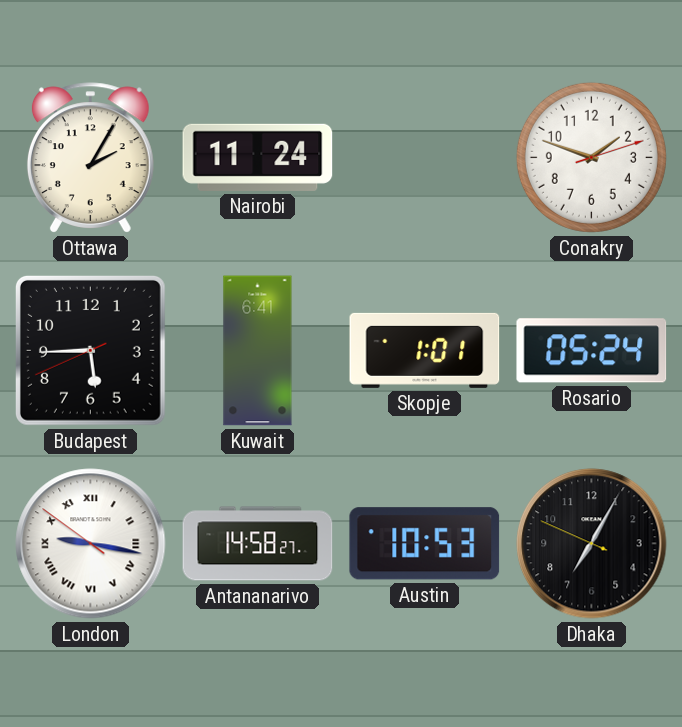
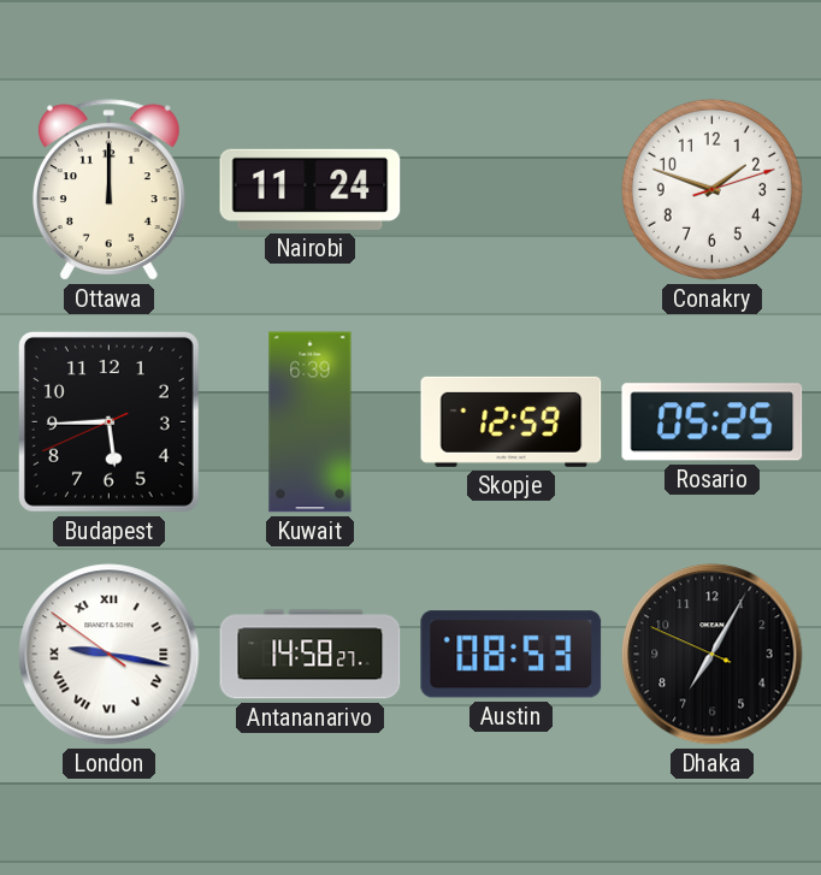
Ottawa: 2:05 -> 12:00 (108, 190)
Kuwait: 6:41 -> 6:39 (311, 422)
Skopje: 1:01 -> 12:59 (512, 421)
Rosario: 05:24 -> 05:25 (713, 422)
Austin: 10:53 -> 08:53 (512, 655)
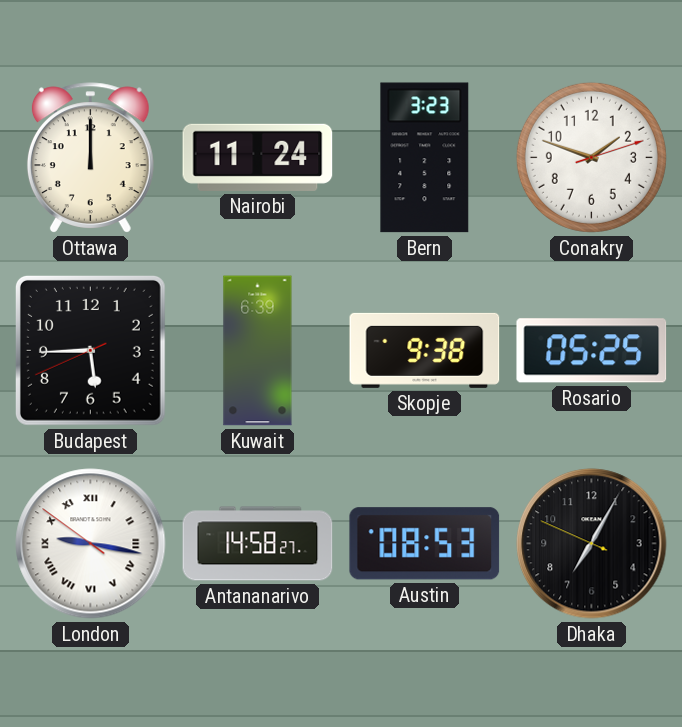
Bern: none -> 3:23 (425, 158)
Skopje: 12:59 -> 9:38 (425, 350)
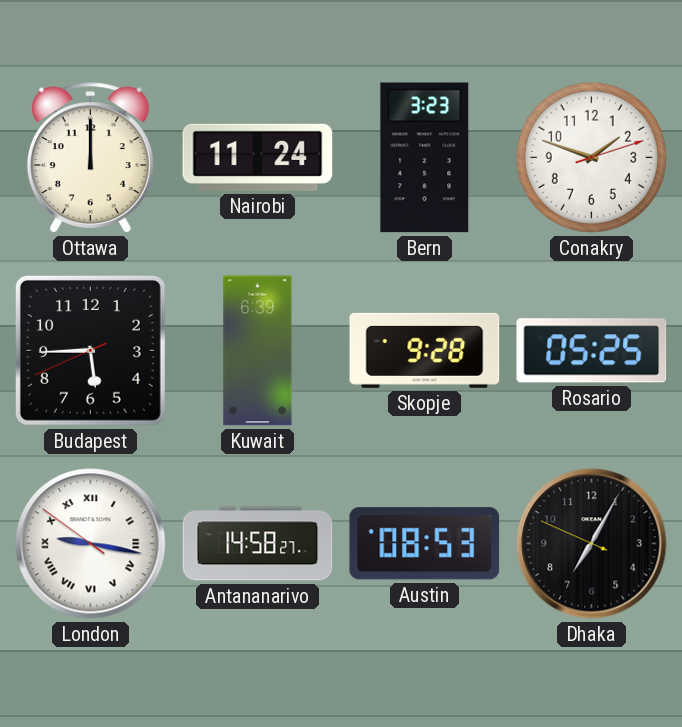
Skopje: 9:38 -> 9:28 (425, 350)
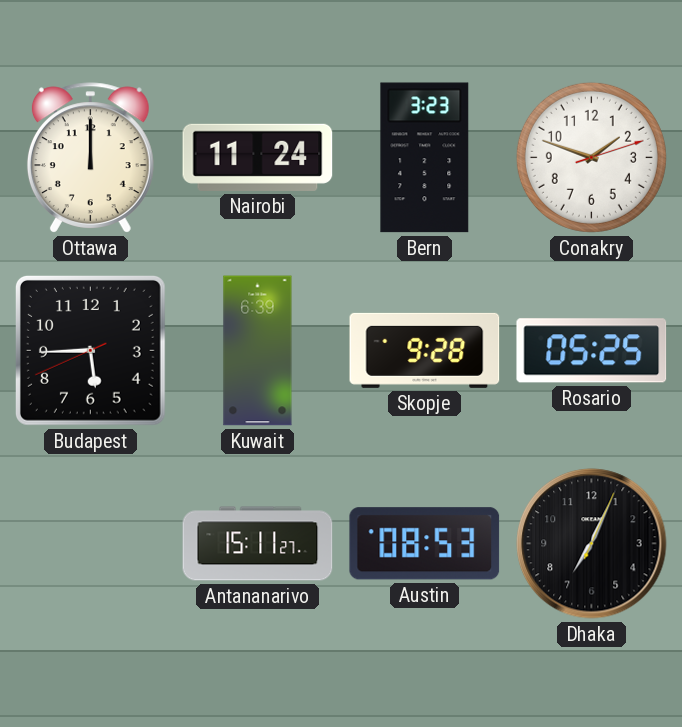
London: 9:16 -> none (91, 544)
Antananarivo: 14:58 -> 15:11 (258, 544)
Dhaka: 7:04:49 -> 7:04:04 (592, 544)
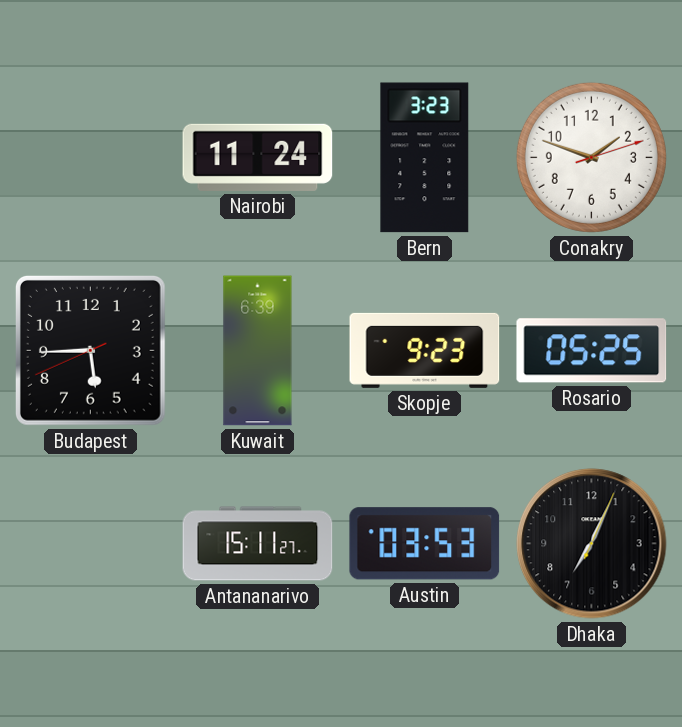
Ottawa: 12:00 -> none (90, 158)
Skopje: 9:28 -> 9:23 (425, 350)
Austin: 08:53 -> 03:53 (425, 544)
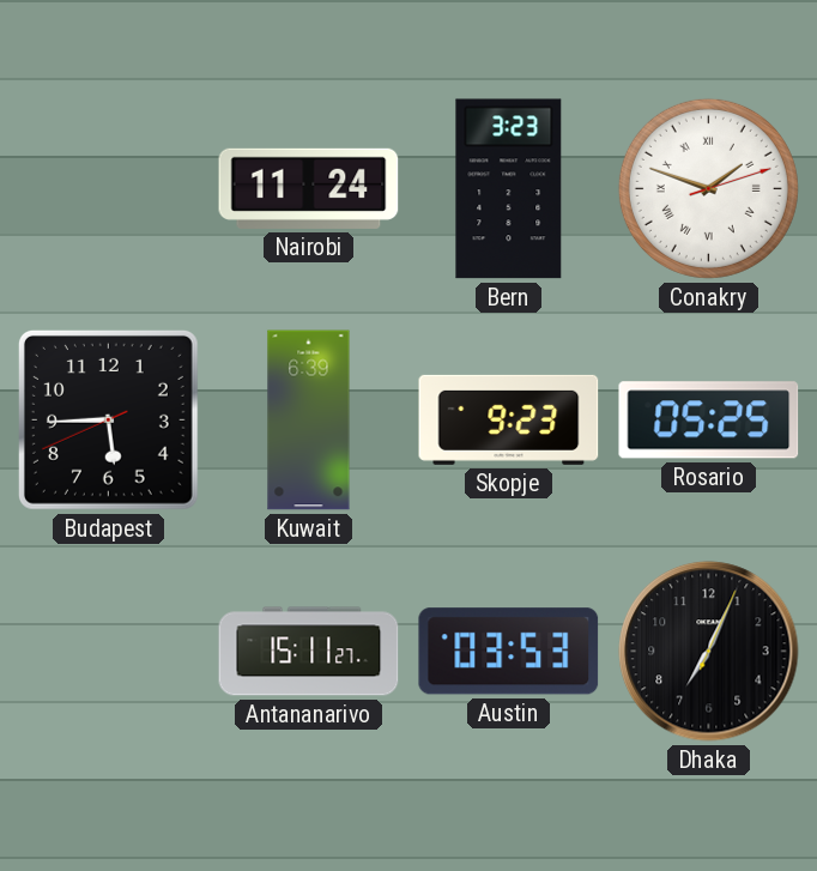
Conakry numerals: Arabic -> Roman (708, 188)
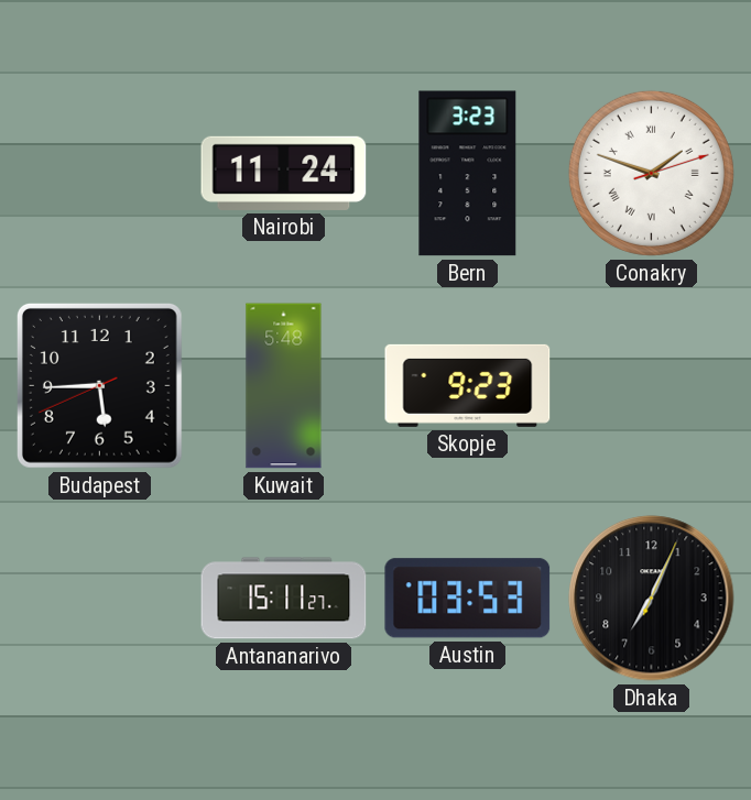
Kuwait: 6:39 -> 5:48 (284, 386)
Rosario: 05:25 -> none (709, 421)
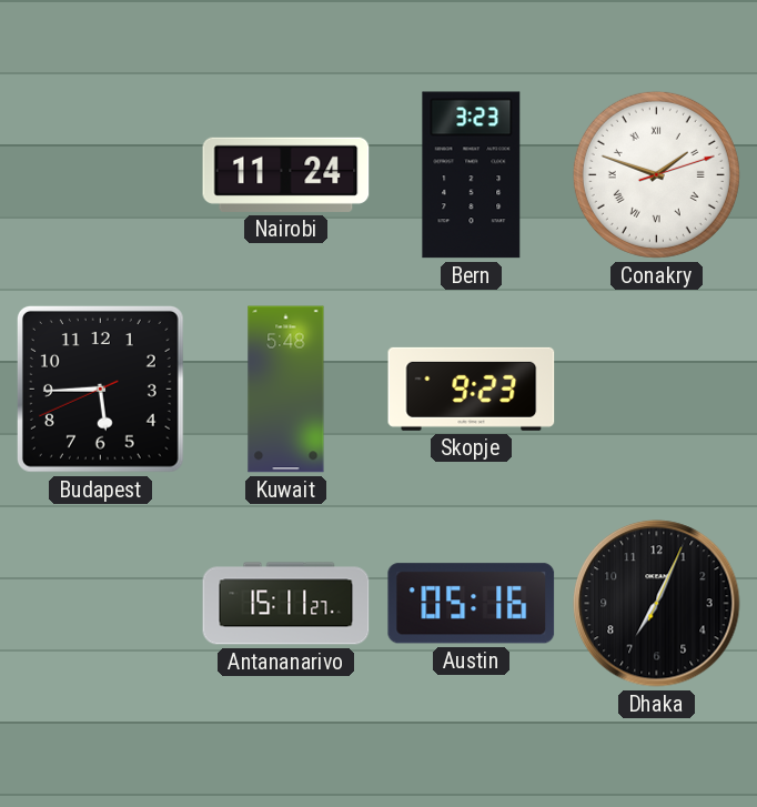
Austin: 03:53 -> 05:16 (472, 604)
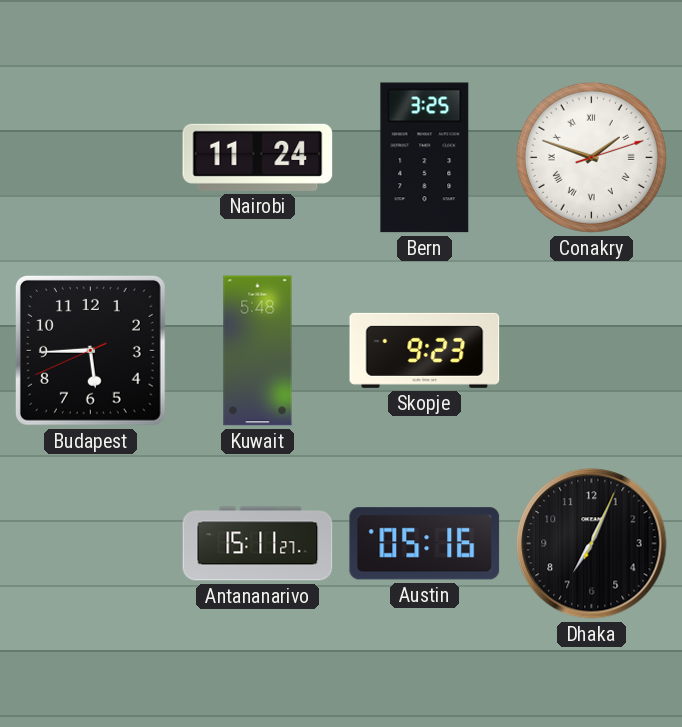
Bern: 3:23 -> 3:25 (425, 158)
